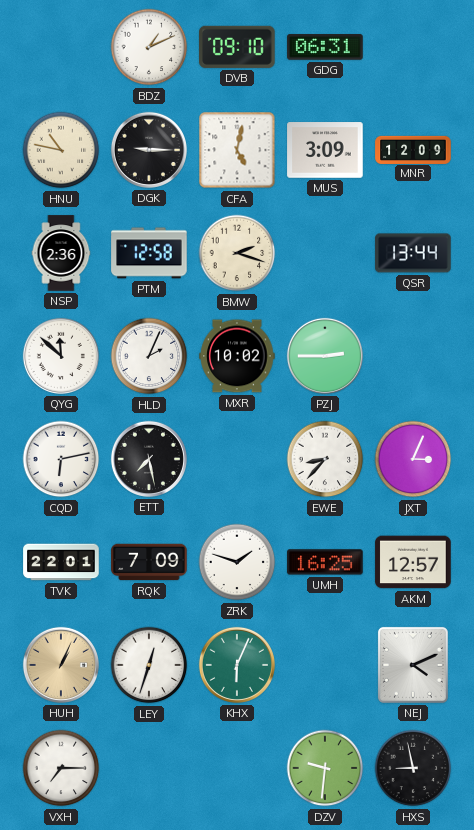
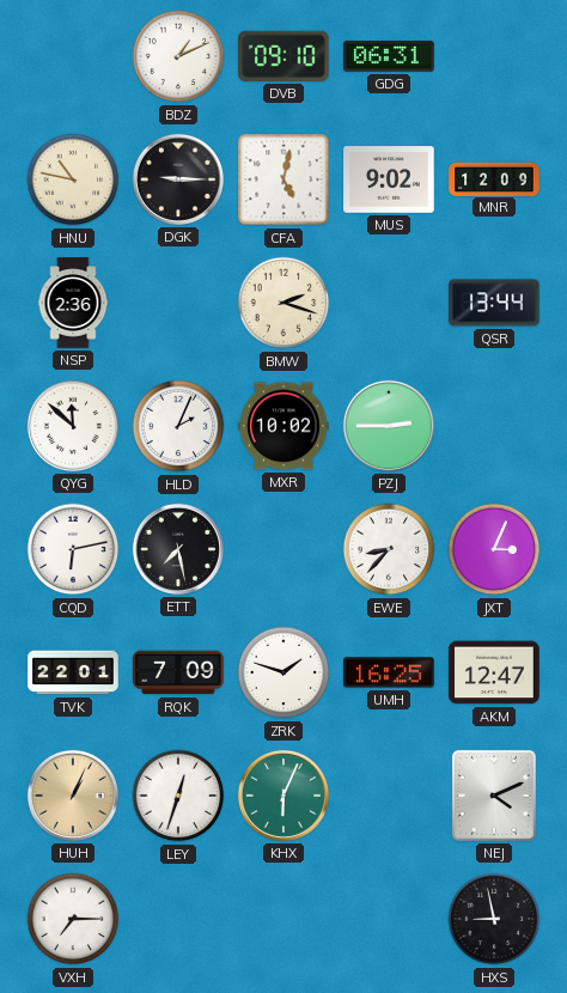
MUS: 3:09 -> 9:02 (389, 179)
PTM: 12:58 -> none (149, 253)
AKM: 12:57 -> 12:47 (494, 672)
DZV: 9:31 -> none (325, 768)
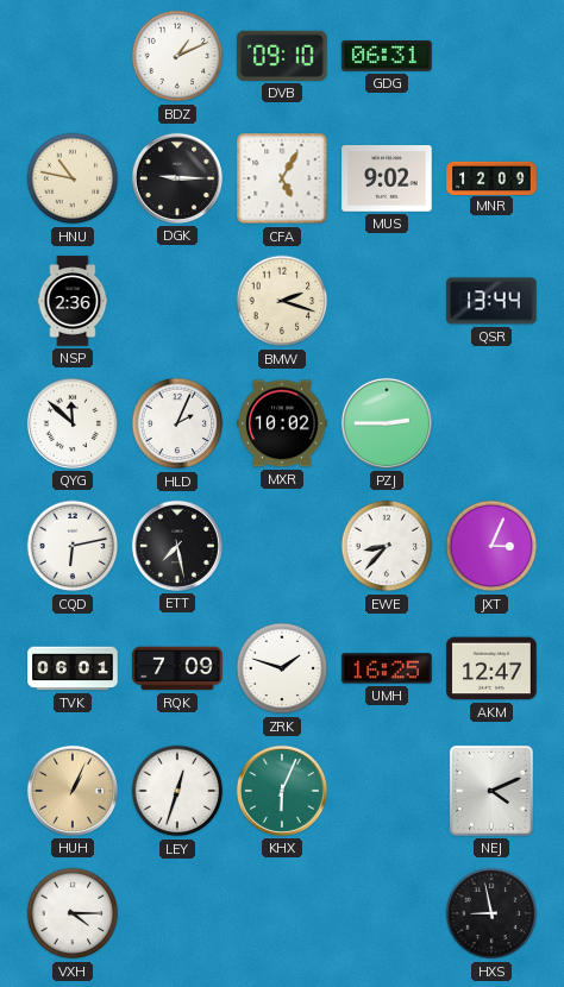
CFA: 5:02 -> 5:05 (282, 178)
TVK: 22:01 -> 06:01 (73, 668)
VXH: 7:15 -> 4:15 (73, 913)
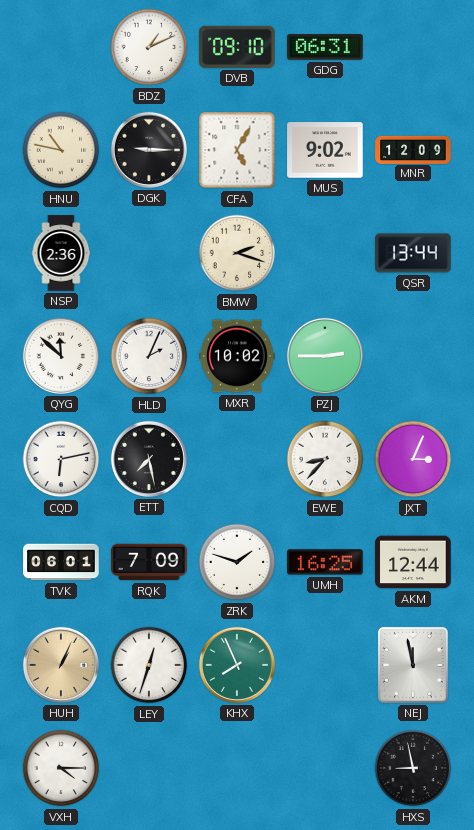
AKM: 12:47 -> 12:44 (413, 562)
KHX: 6:04 -> 7:56 (237, 665)
NEJ: 4:11 -> 11:58 (413, 665)
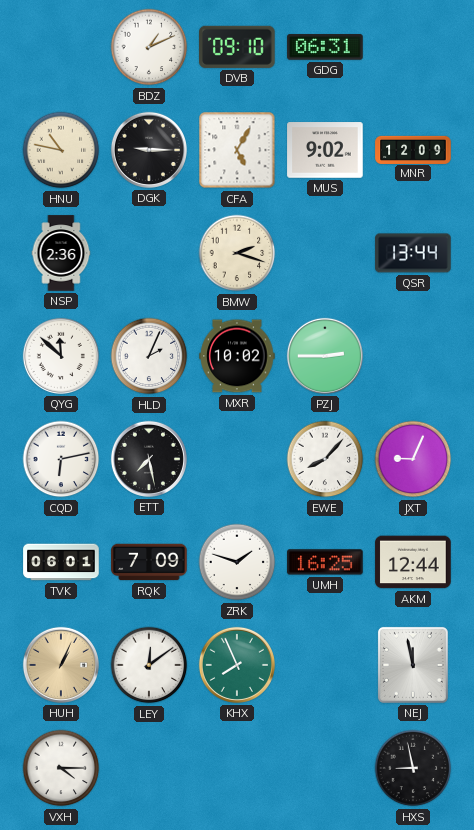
EWE: 8:37 -> 8:07 (325, 459)
JXT: 3:04 -> 9:04 (413, 459)
LEY: 12:33 -> 12:09 (149, 665)
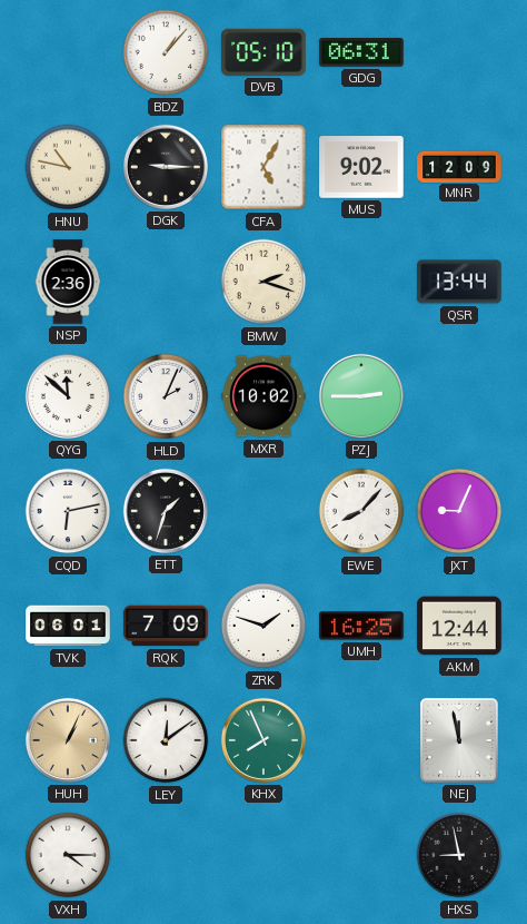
BDZ: 1:11 -> 1:07 (166, 52)
DVB: 09:10 -> 05:10 (263, 52)
ETT: 7:28 -> 1:33 (166, 511)
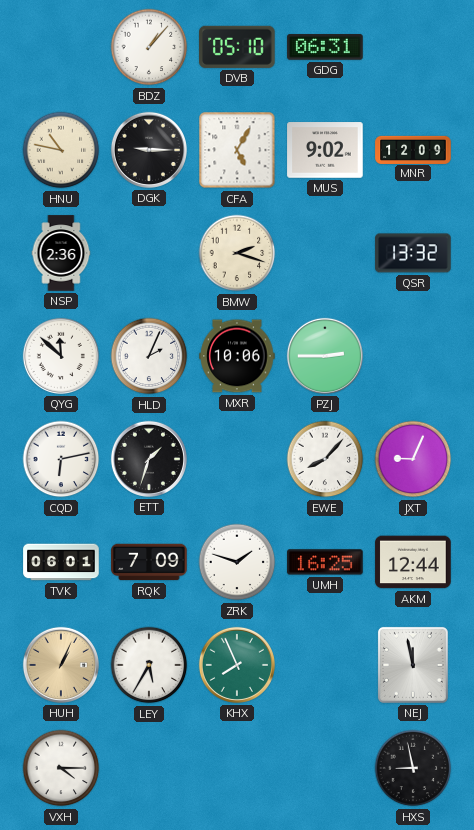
QSR: 13:44 -> 13:32 (413, 253)
MXR: 10:02 -> 10:06 (237, 356)
LEY: 12:09 -> 5:35 (149, 665)
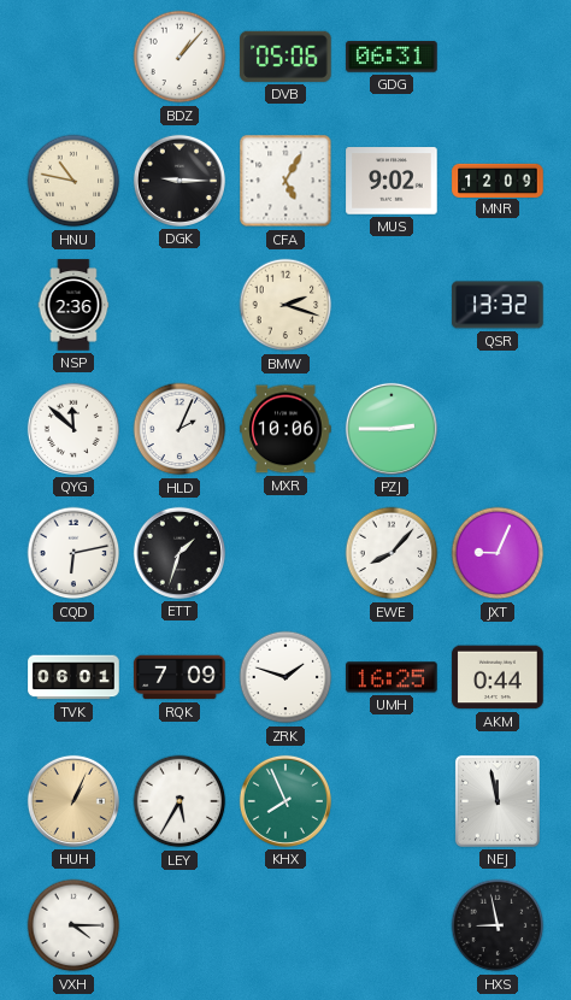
DVB: 05:10 -> 05:06 (285, 57)
AKM: 12:44 -> 0:44 (498, 677)
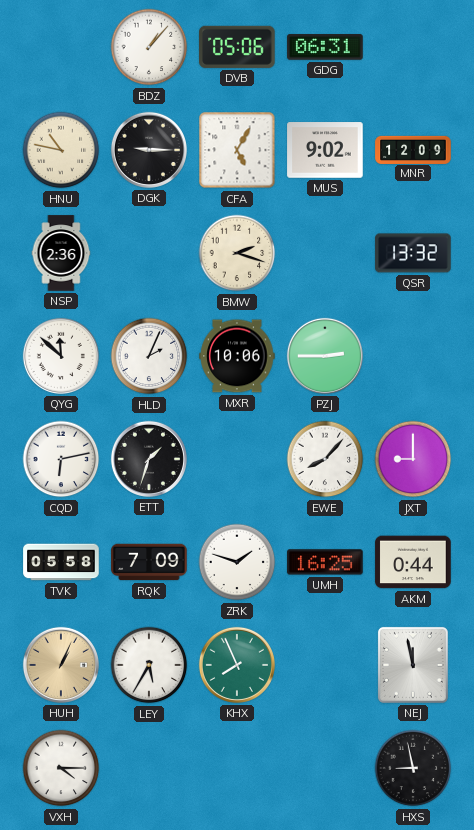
JXT: 9:04 -> 9:00 (413, 459)
TVK: 06:01 -> 05:58 (61, 562)
